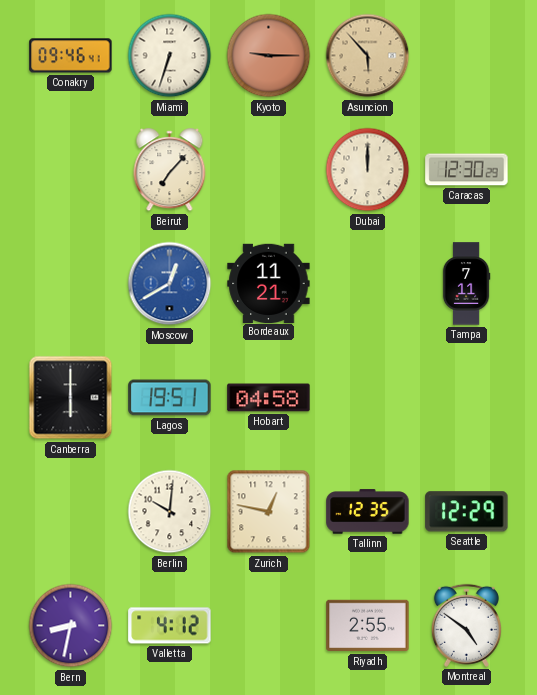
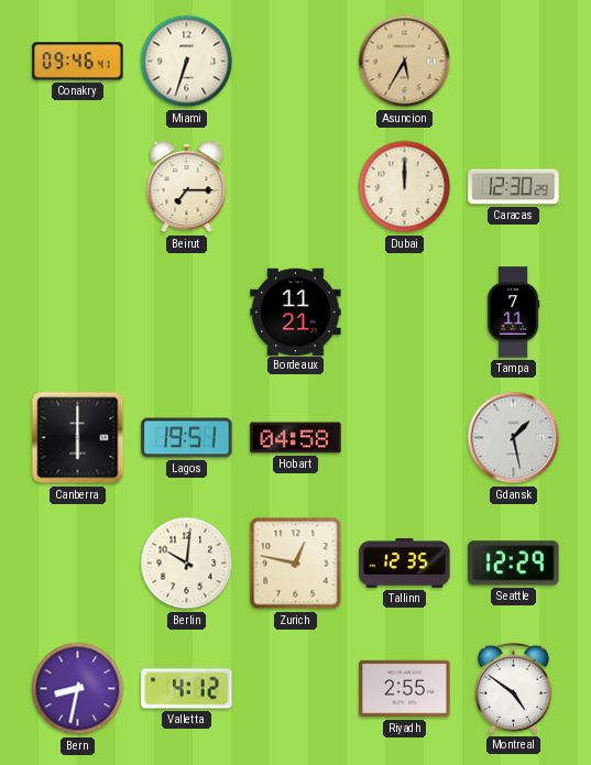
Kyoto: 9:15 -> none (269, 56)
Asuncion: 5:53 -> 5:35 (405, 62)
Beirut: 7:07 -> 7:15 (187, 187)
Moscow: 12:40 -> none (170, 284)
Gdansk: none -> 1:28 (514, 438)
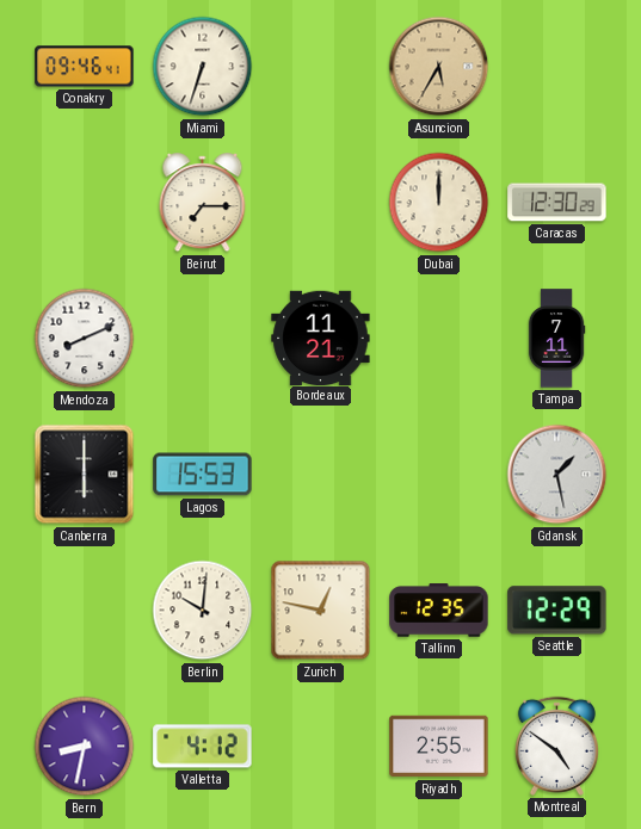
Mendoza: none -> 8:11 (85, 339)
Lagos: 19:51 -> 15:53 (203, 475)
Hobart: 04:58 -> none (296, 438)
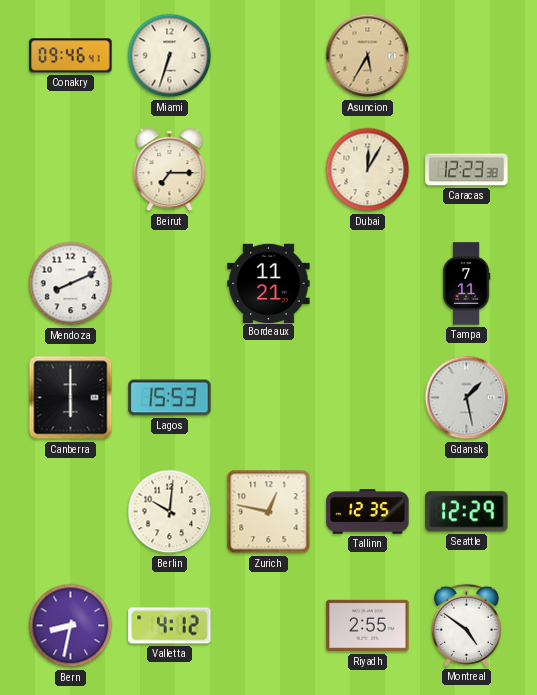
Dubai: 12:00 -> 12:05 (368, 170)
Caracas: 12:30 -> 12:23 (467, 170)
